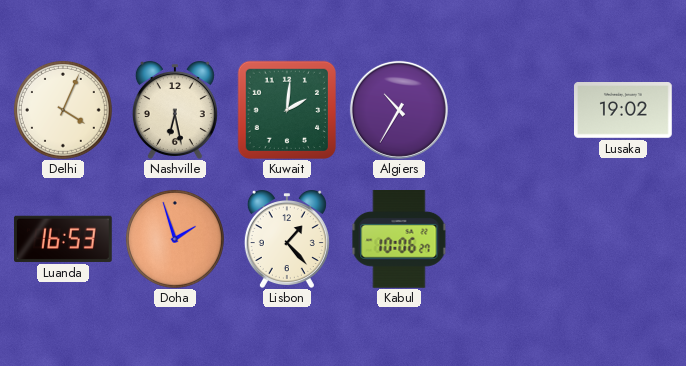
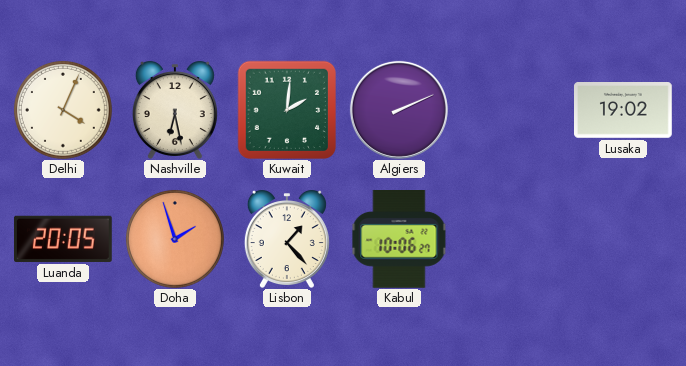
Algiers: 10:35 -> 2:11 (399, 110)
Luanda: 16:53 -> 20:05 (64, 239)
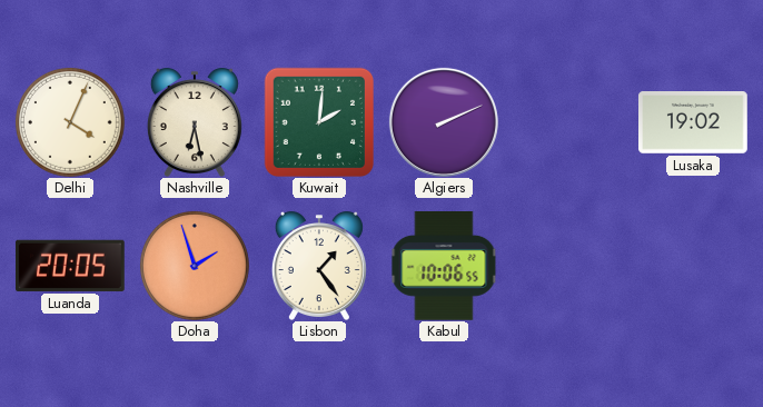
Lisbon: 1:23 -> 1:24 (319, 266)
Kabul: 10:06:27 -> 10:06:55 (444, 267)
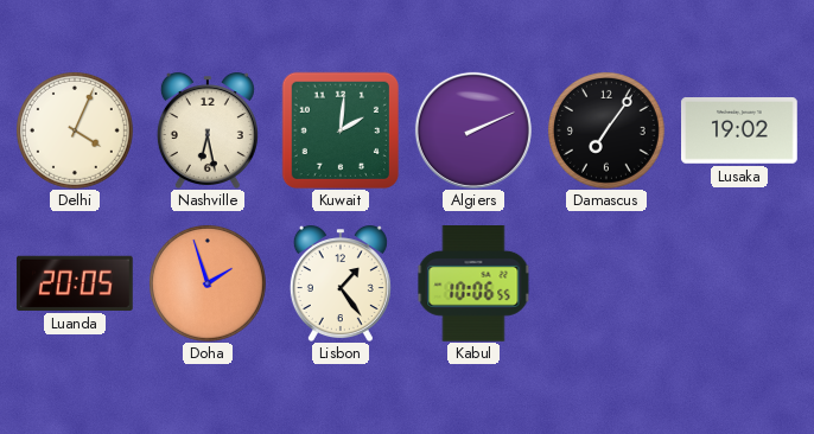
Damascus: none -> 7:06 (606, 130)
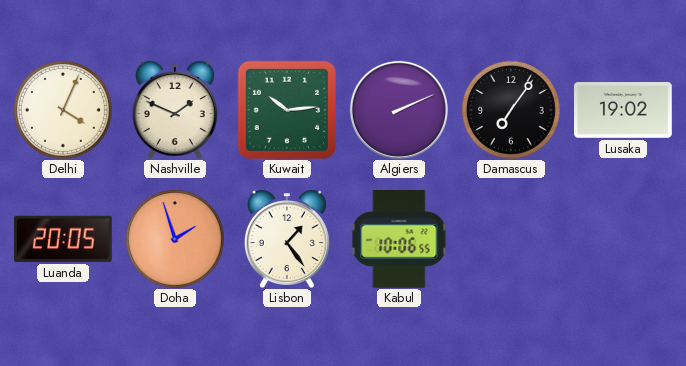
Nashville: 6:28 -> 1:49 (175, 110)
Kuwait: 2:01 -> 10:14 (286, 109)
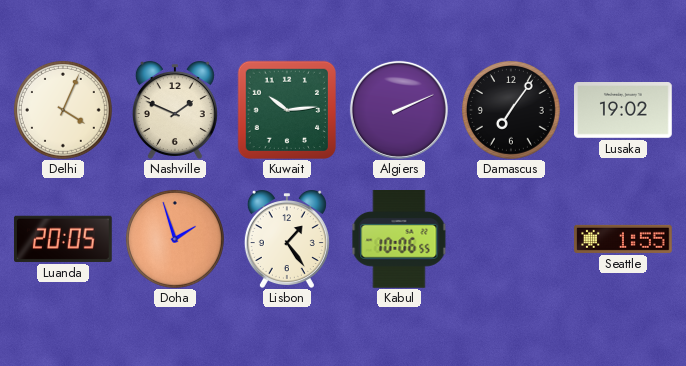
Seattle: none -> 1:55 (623, 239)
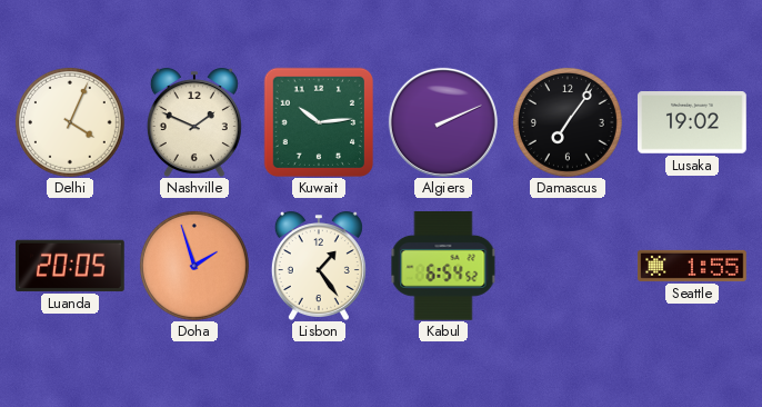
Kabul: 10:06 -> 6:54 (443, 267)
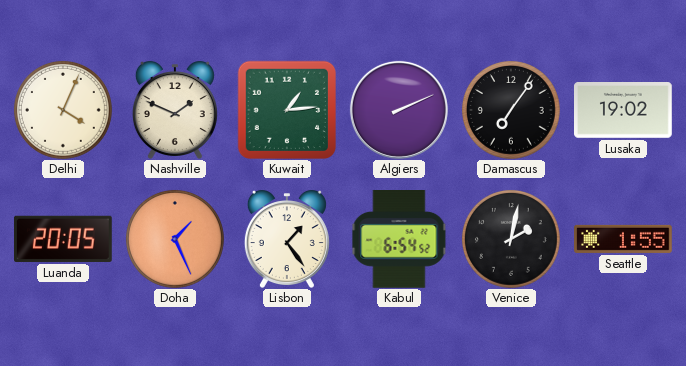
Kuwait: 10:14 -> 1:14 (286, 109)
Doha: 1:57 -> 1:26 (175, 239)
Venice: none -> 2:02 (511, 239)
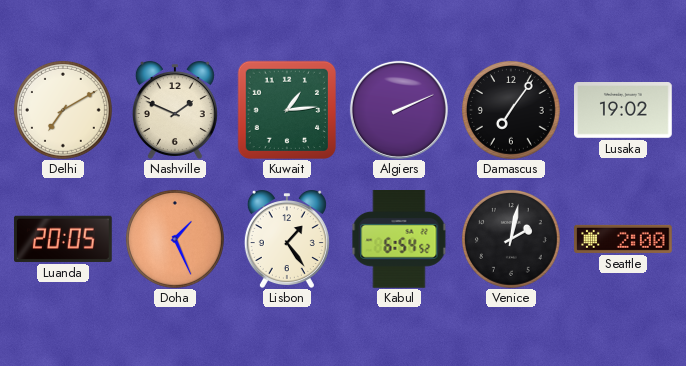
Delhi: 4:04 -> 7:10 (63, 110)
Seattle: 1:55 -> 2:00 (623, 239)
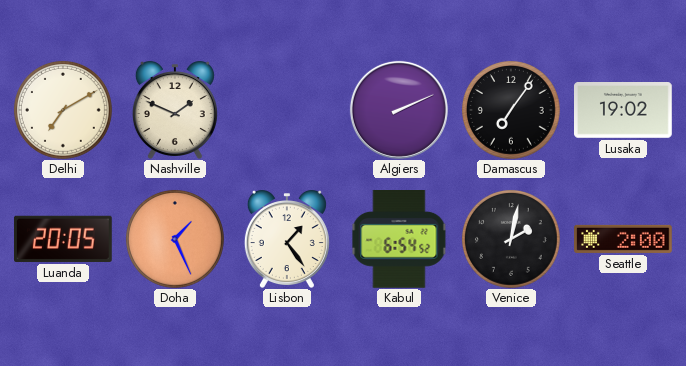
Kuwait: 1:14 -> none (286, 109)
